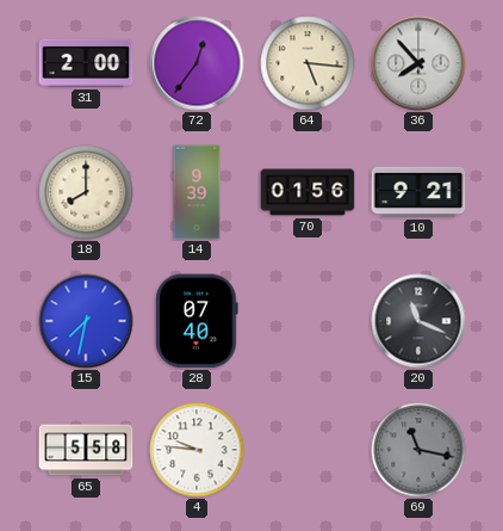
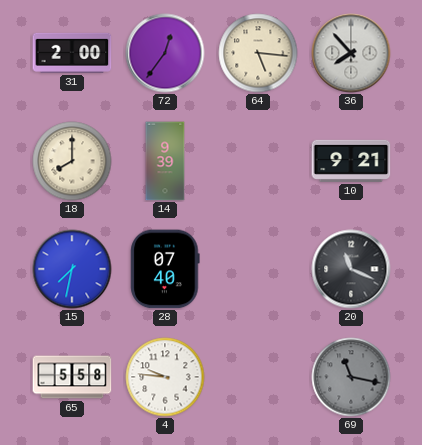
70: 01:56 -> none (308, 192)
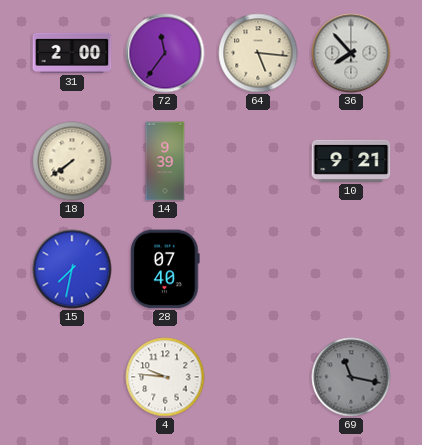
72: 12:36 -> 11:36 (165, 53)
18: 8:00 -> 7:39 (72, 161)
20: 11:19 -> none (351, 269)
65: 5:58 -> none (72, 377)
